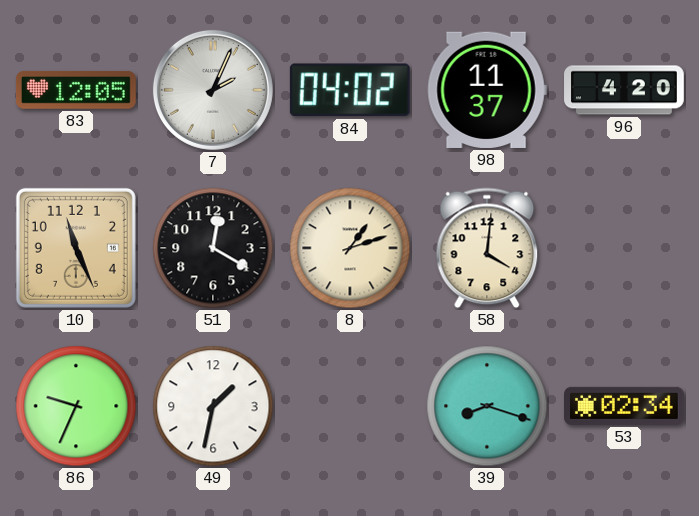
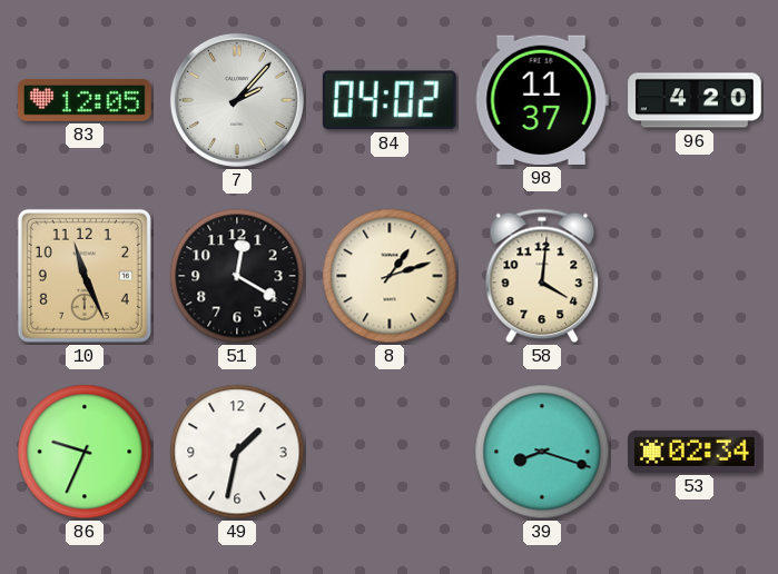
7: 2:04 -> 2:07 (237, 100)
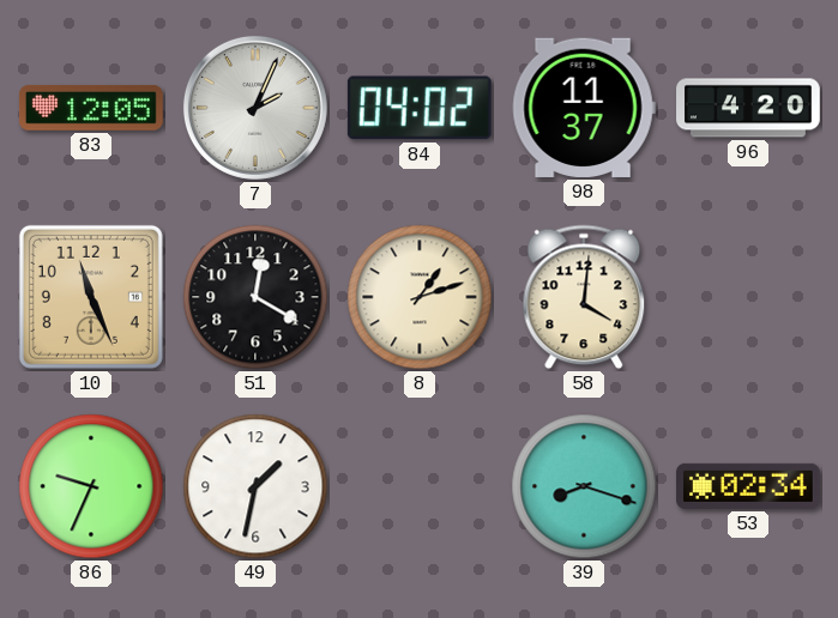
7: 2:07 -> 2:04 (255, 108)
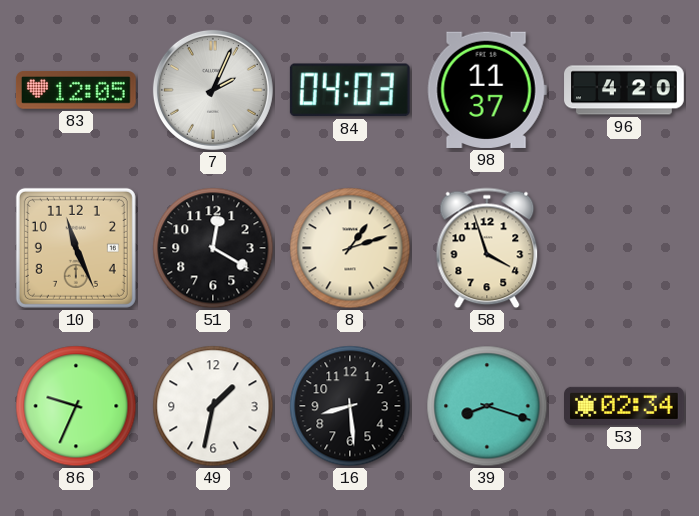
84: 04:02 -> 04:03 (350, 90)
58: 4:01 -> 3:57 (487, 248)
16: none -> 8:29 (350, 406)
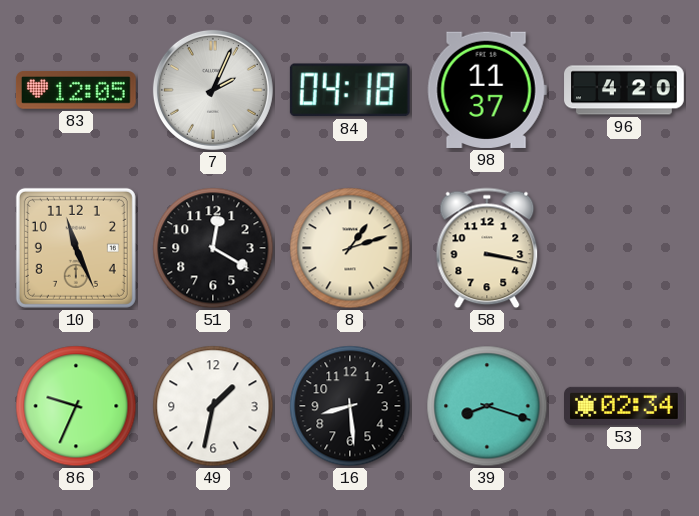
84: 04:03 -> 04:18 (350, 90)
58: 3:57 -> 3:17 (487, 248)
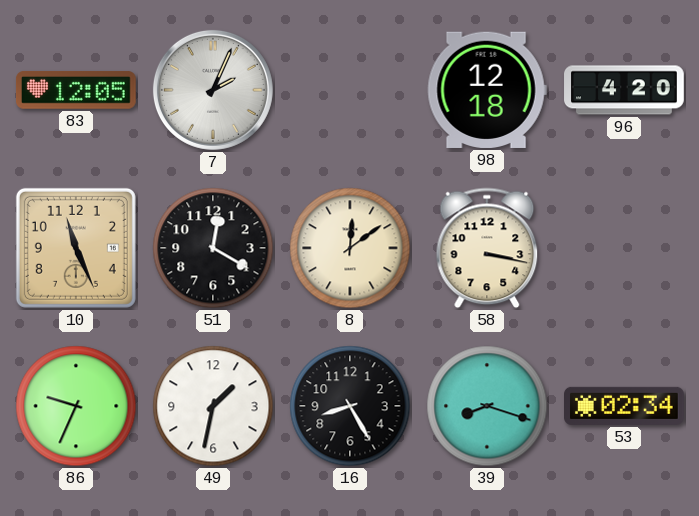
84: 04:18 -> none (350, 90)
98: 11:37 -> 12:18 (487, 90)
8: 1:12 -> 12:09 (350, 248)
16: 8:29 -> 8:25 (350, 406)
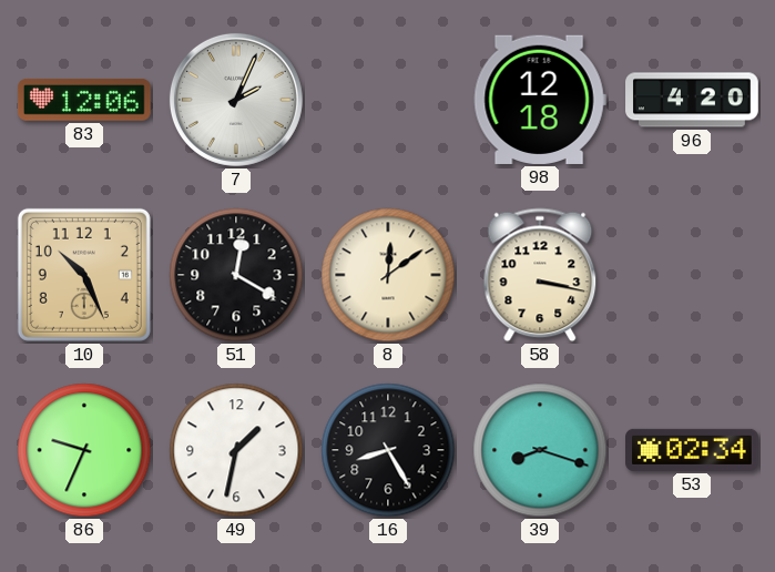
83: 12:05 -> 12:06 (84, 100)
10: 11:26 -> 10:26 (84, 275)
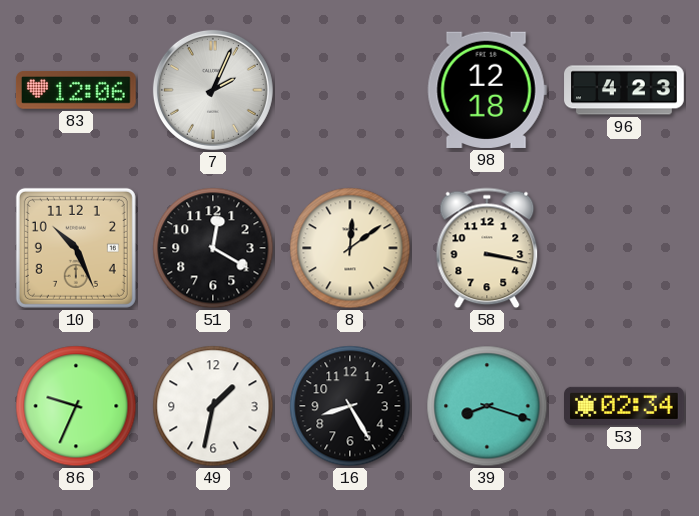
96: 4:20 -> 4:23 (624, 90)
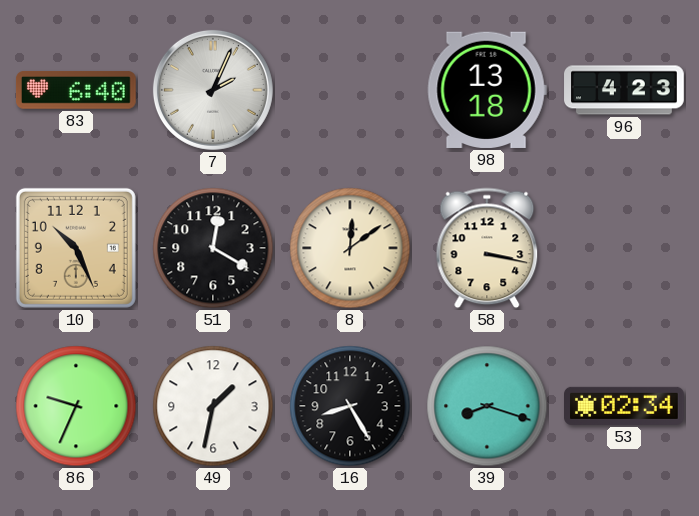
83: 12:06 -> 6:40 (76, 90)
98: 12:18 -> 13:18 (487, 90)
